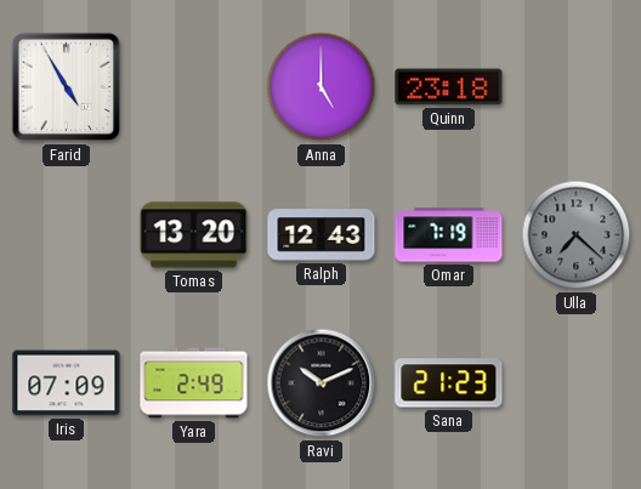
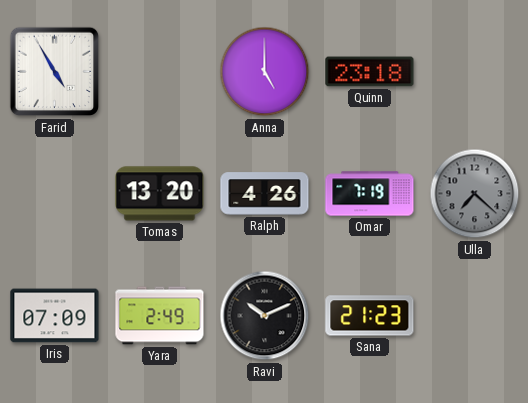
Ralph: 12:43 -> 4:26 (265, 194)
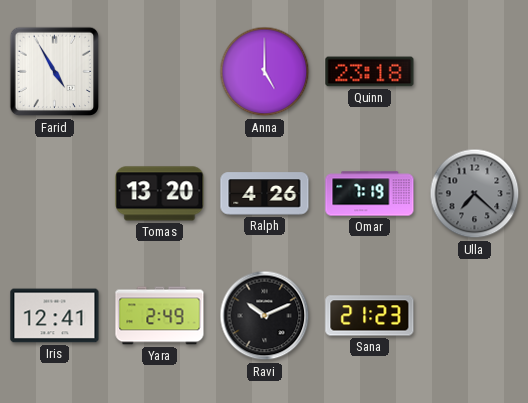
Iris: 07:09 -> 12:41 (55, 316)
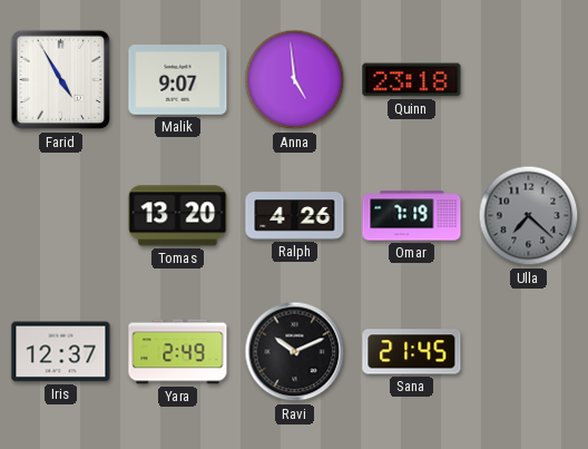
Malik: none -> 9:07 (178, 80)
Anna: 5:00 -> 4:59 (295, 80)
Iris: 12:41 -> 12:37 (61, 352)
Sana: 21:23 -> 21:45 (412, 352)
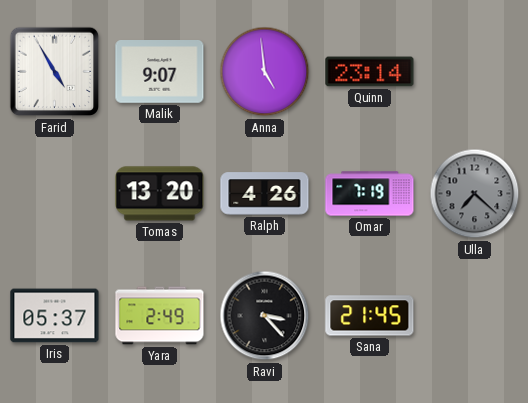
Quinn: 23:18 -> 23:14 (370, 72)
Iris: 12:37 -> 05:37 (55, 316)
Ravi: 10:11 -> 3:23 (265, 316)
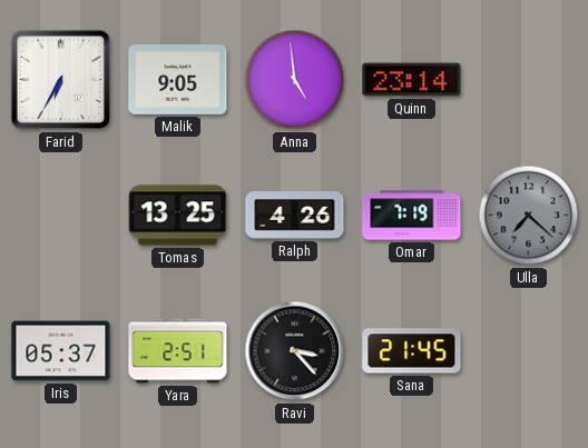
Farid: 4:55 -> 6:35 (61, 80)
Malik: 9:07 -> 9:05 (178, 80)
Tomas: 13:20 -> 13:25 (178, 216)
Yara: 2:49 -> 2:51 (178, 351)
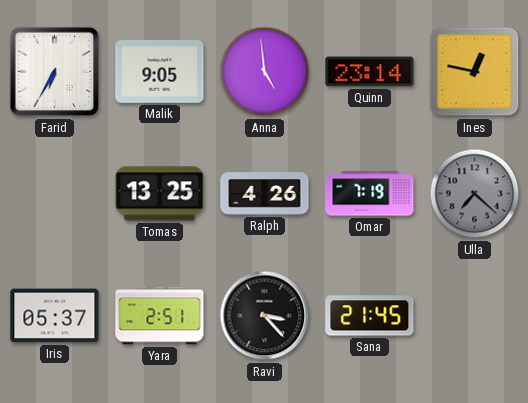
Ines: none -> 12:47 (475, 72)
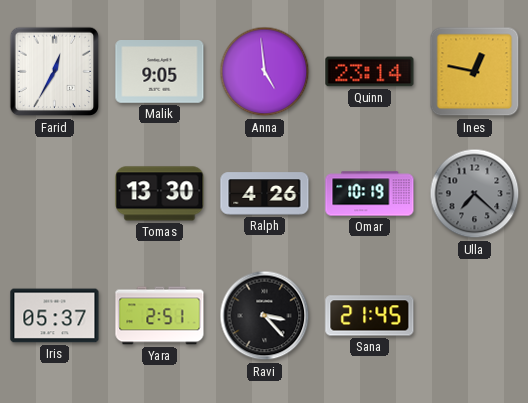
Farid: 6:35 -> 12:35 (55, 72)
Tomas: 13:25 -> 13:30 (160, 194)
Omar: 7:19 -> 10:19 (370, 194)
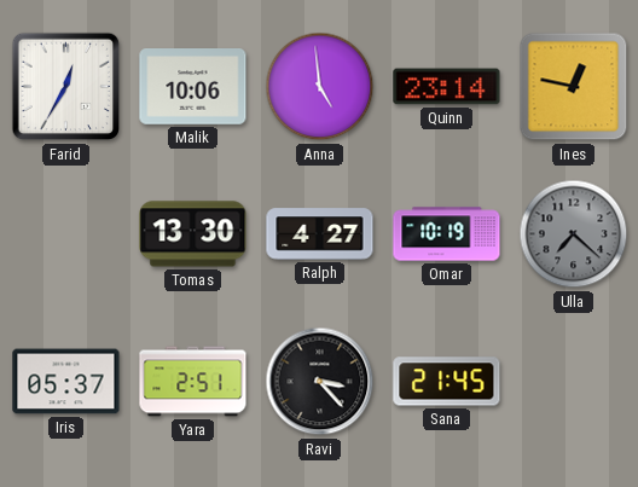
Malik: 9:05 -> 10:06 (193, 87)
Ralph: 4:26 -> 4:27 (320, 234)
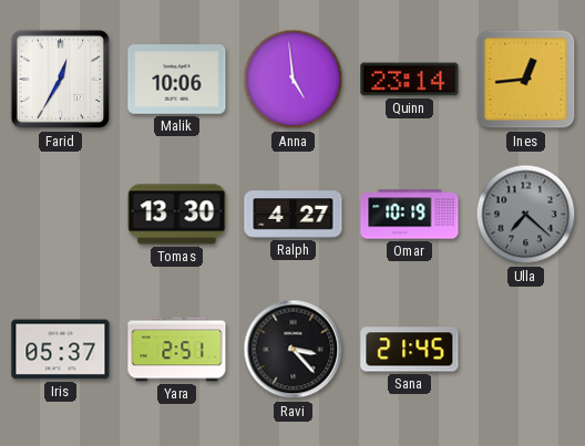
Ines: 12:47 -> 12:44 (526, 80)
